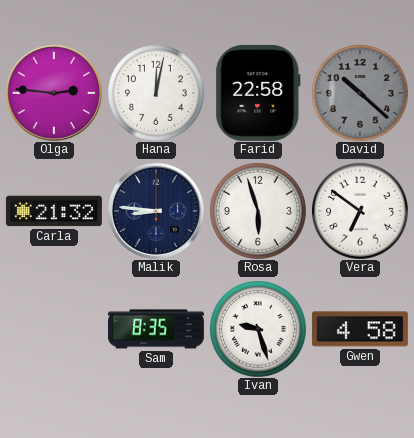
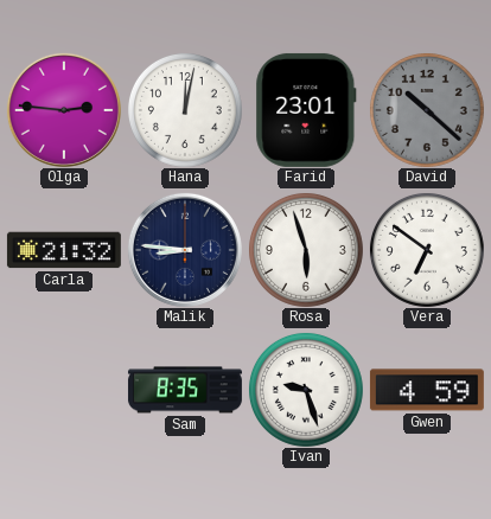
Farid: 22:58 -> 23:01 (306, 110)
Gwen: 4:58 -> 4:59 (427, 390)
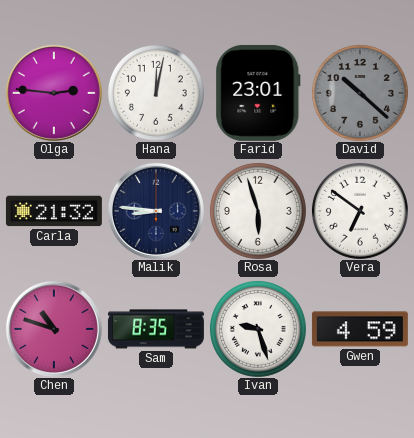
Chen: none -> 10:48 (54, 329)
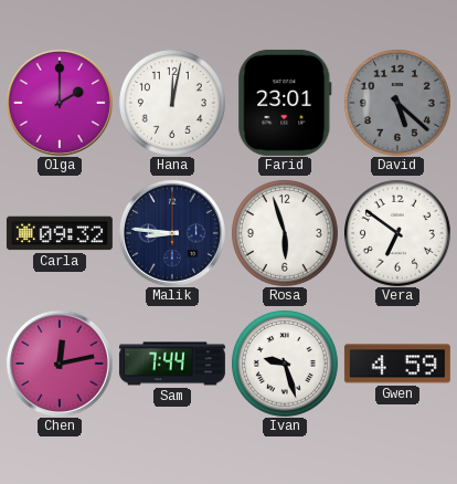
Olga: 2:46 -> 2:00 (60, 103)
David: 10:22 -> 5:22 (397, 103)
Carla: 21:32 -> 09:32 (60, 233)
Chen: 10:48 -> 12:13 (60, 364)
Sam: 8:35 -> 7:44 (172, 364)
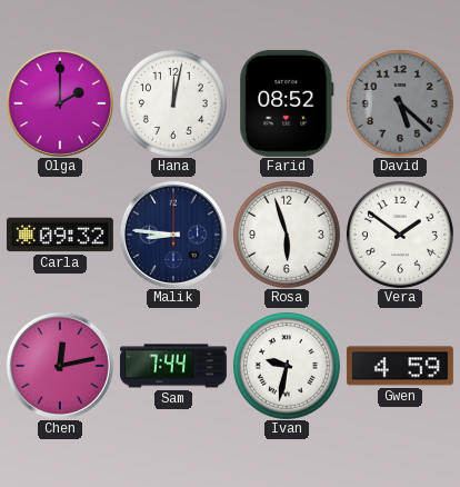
Farid: 23:01 -> 08:52 (287, 103)
Vera: 6:51 -> 1:51 (400, 235)
Ivan: 9:27 -> 9:32 (287, 366)
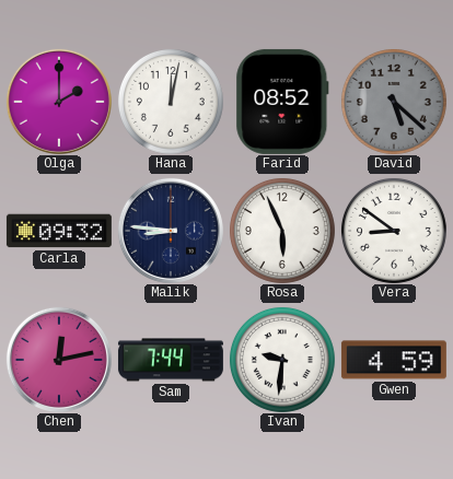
Rosa: 5:57 -> 5:56 (282, 231)
Vera: 1:51 -> 8:51 (394, 231)
Ivan: 9:32 -> 9:31 (282, 360)
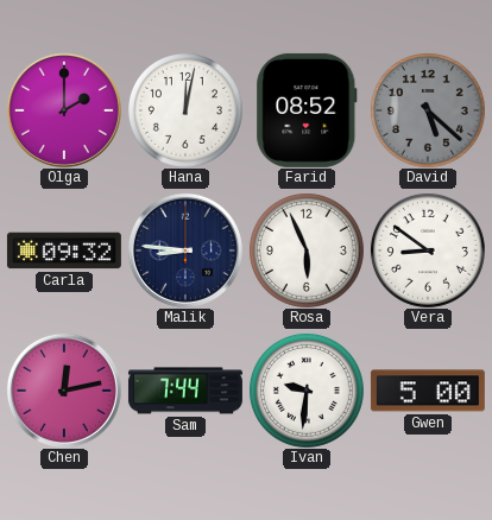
Gwen: 4:59 -> 5:00 (428, 391)
